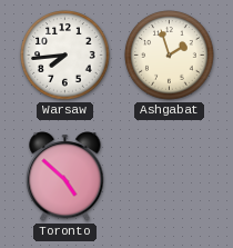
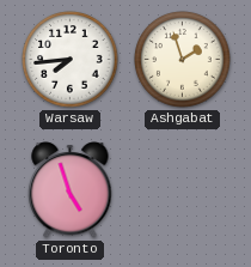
Toronto: 4:52 -> 4:57 (71, 190)
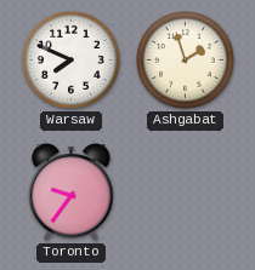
Warsaw: 7:44 -> 7:49 (72, 61)
Toronto: 4:57 -> 9:36 (72, 193)
